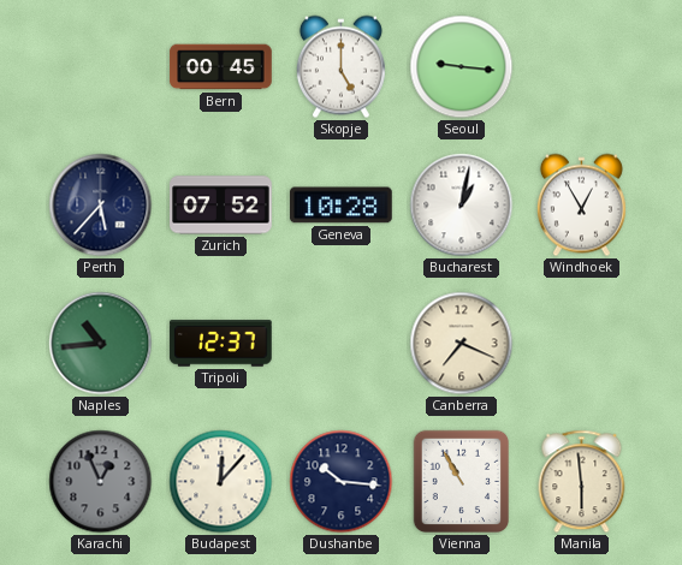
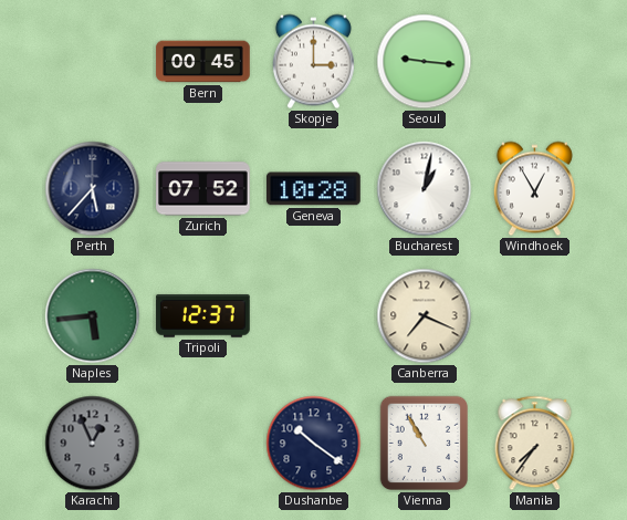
Skopje: 5:00 -> 3:00 (313, 62)
Naples: 10:44 -> 5:44 (93, 316)
Budapest: 12:07 -> none (221, 482)
Dushanbe: 10:16 -> 10:21 (314, 444)
Manila: 5:59 -> 7:36 (535, 444)
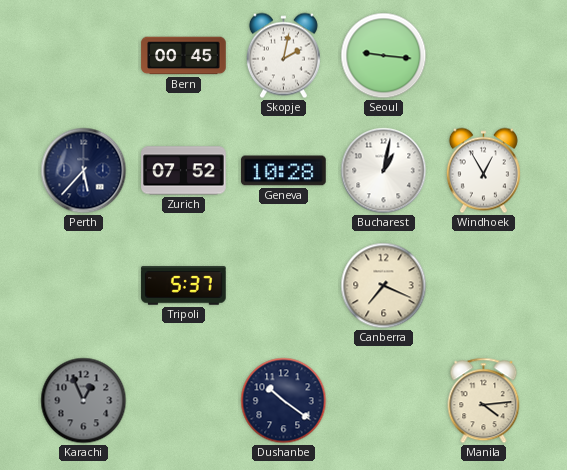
Skopje: 3:00 -> 2:02 (283, 56)
Naples: 5:44 -> none (93, 316)
Tripoli: 12:37 -> 5:37 (184, 286)
Vienna: 10:55 -> none (424, 444)
Manila: 7:36 -> 4:14 (484, 401)
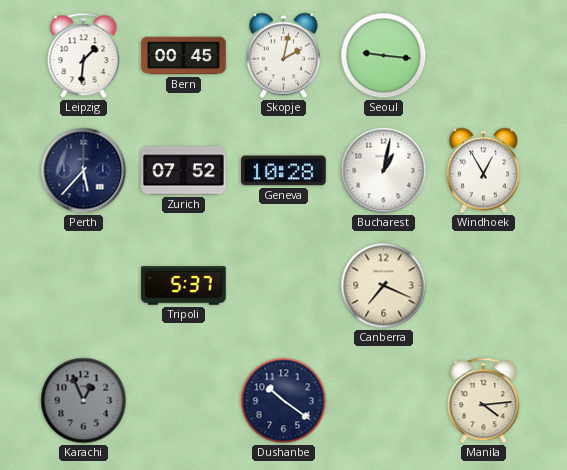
Leipzig: none -> 1:31 (84, 56)
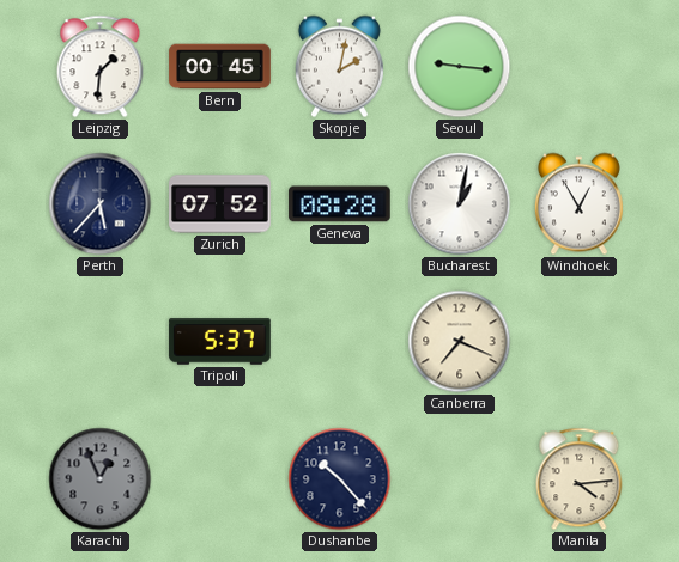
Geneva: 10:28 -> 08:28 (340, 204)
Dushanbe: 10:21 -> 10:23 (340, 479)
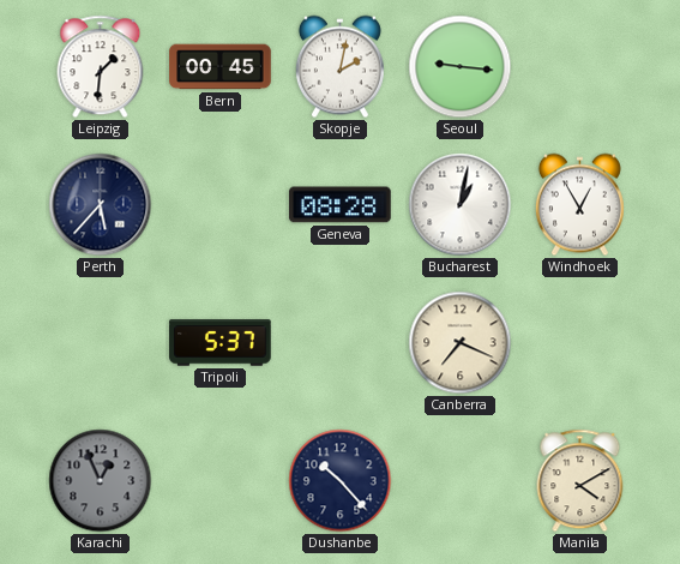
Zurich: 07:52 -> none (220, 204)
Manila: 4:14 -> 4:10 (580, 481)
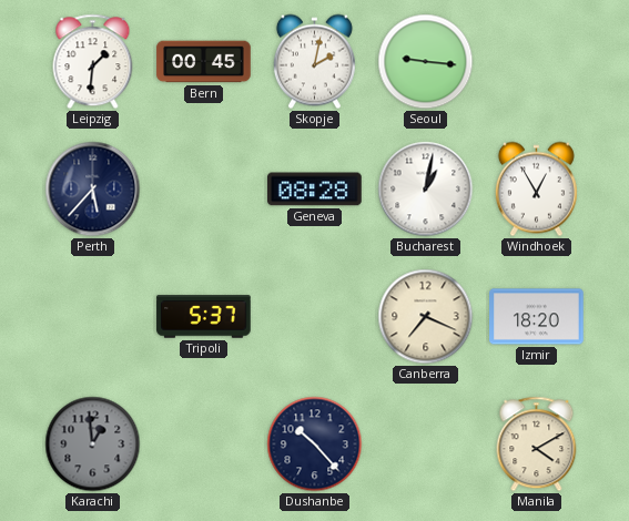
Izmir: none -> 18:20 (537, 317)
Karachi: 12:56 -> 12:59 (93, 445)
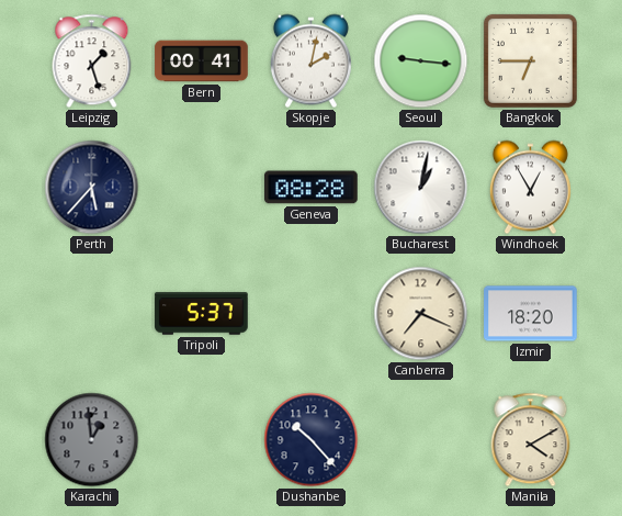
Leipzig: 1:31 -> 1:27 (92, 61)
Bern: 00:45 -> 00:41 (202, 61)
Bangkok: none -> 6:45 (530, 60)
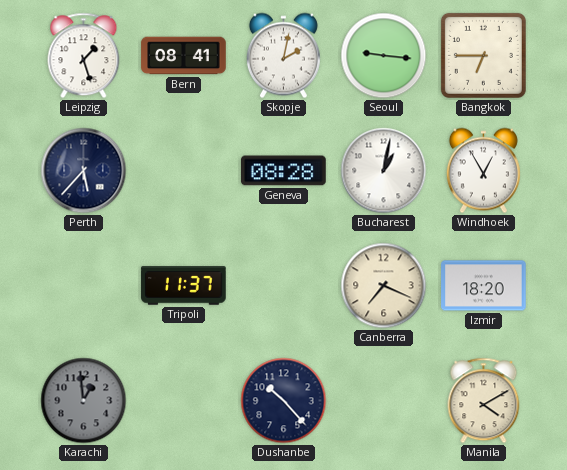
Bern: 00:41 -> 08:41 (184, 56)
Tripoli: 5:37 -> 11:37 (184, 286)
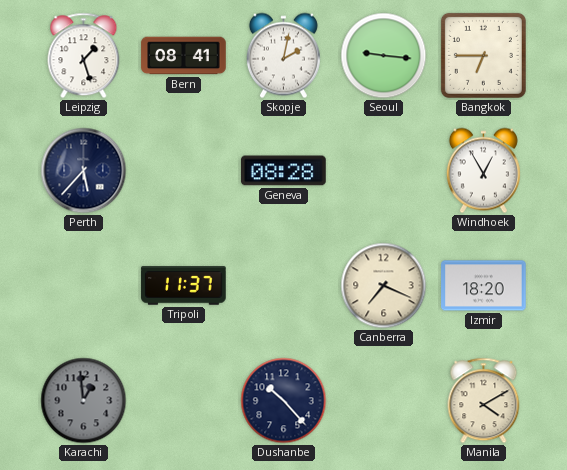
Bucharest: 1:02 -> none (384, 171)
